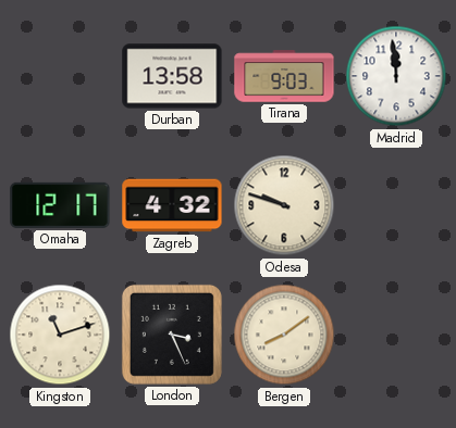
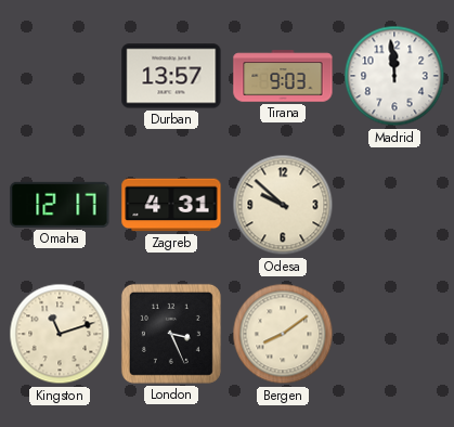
Durban: 13:58 -> 13:57 (171, 76)
Zagreb: 4:32 -> 4:31 (171, 205)
Odesa: 9:48 -> 9:52 (283, 205)
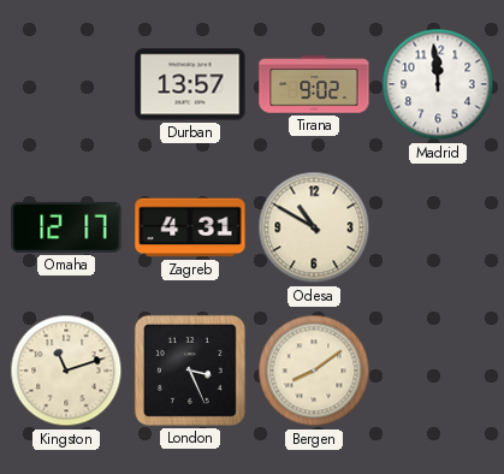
Tirana: 9:03 -> 9:02 (314, 84)
Odesa: 9:52 -> 10:50 (314, 227)
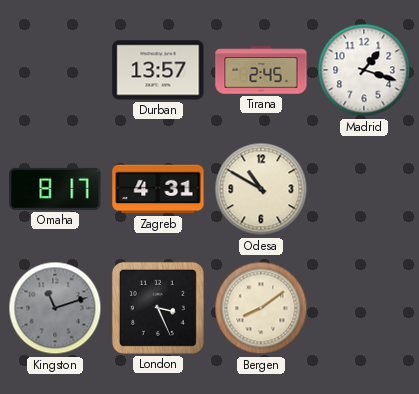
Tirana: 9:02 -> 2:45 (261, 70)
Madrid: 11:59 -> 1:18 (364, 70)
Omaha: 12:17 -> 8:17 (55, 189)
Kingston dial: cream -> grey (55, 308)
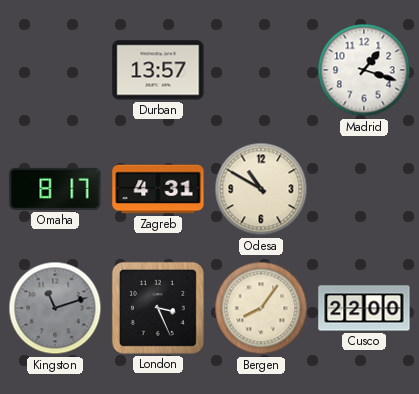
Tirana: 2:45 -> none (261, 70)
Bergen: 8:09 -> 8:06 (261, 308)
Cusco: none -> 22:00 (364, 308)
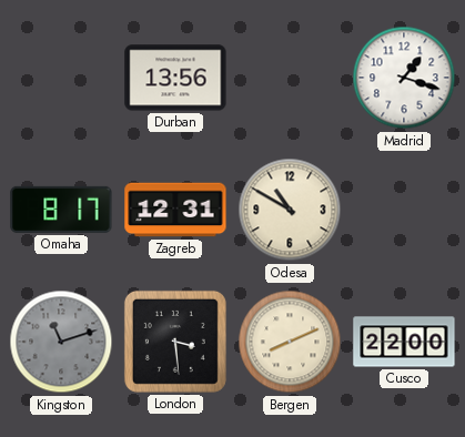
Durban: 13:57 -> 13:56 (175, 78)
Zagreb: 4:31 -> 12:31 (175, 210)
London: 3:26 -> 3:29 (175, 342)
Bergen: 8:06 -> 8:11 (290, 342)
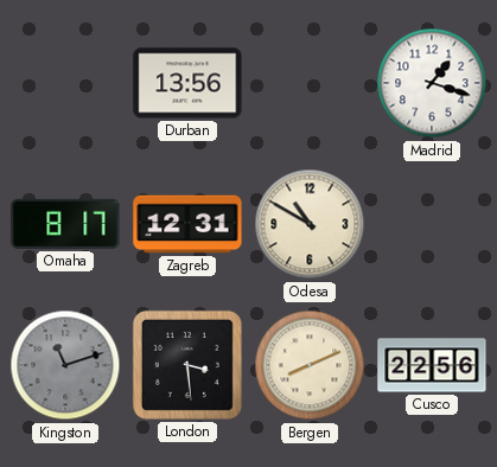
Cusco: 22:00 -> 22:56 (432, 365)
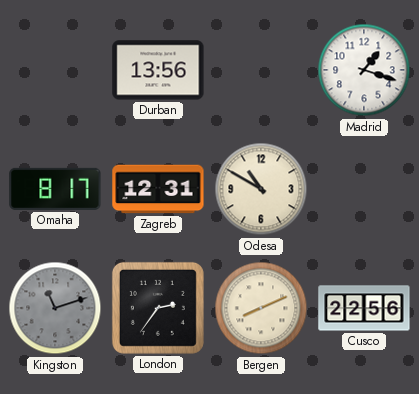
London: 3:29 -> 2:36 (158, 308)
